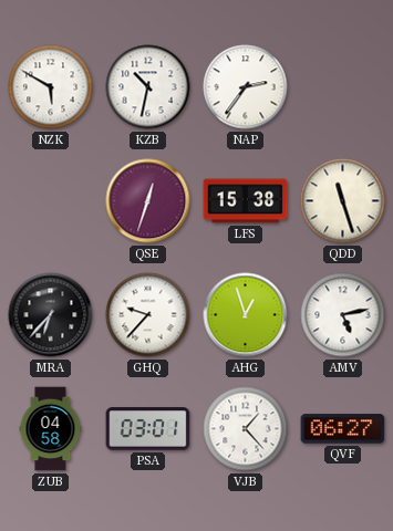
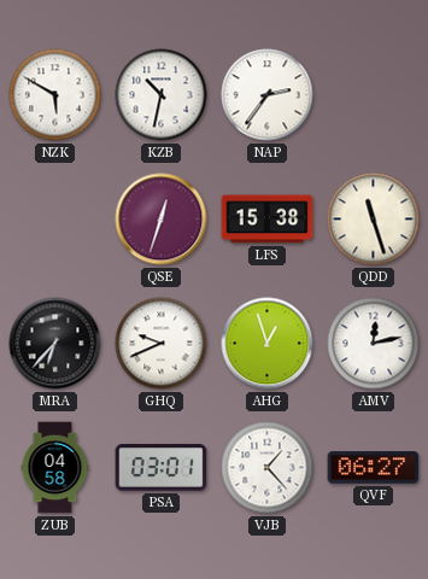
GHQ: 9:37 -> 9:41 (162, 344)
AMV: 5:13 -> 12:13 (374, 344)
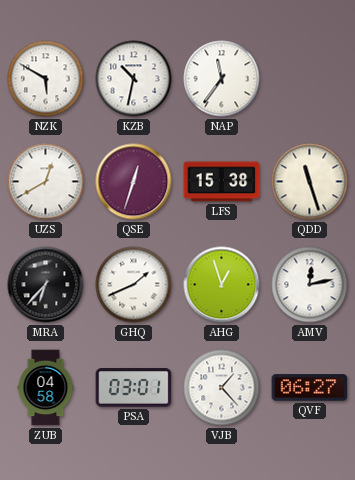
NAP: 2:36 -> 11:36 (222, 79)
UZS: none -> 12:40 (46, 182)
GHQ: 9:41 -> 1:41 (134, 285)
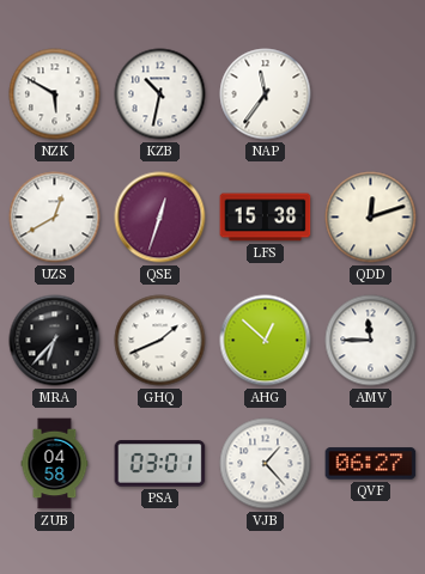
QDD: 11:27 -> 12:12 (371, 218)
AHG: 12:57 -> 12:52 (266, 341)
AMV: 12:13 -> 11:45 (371, 341)
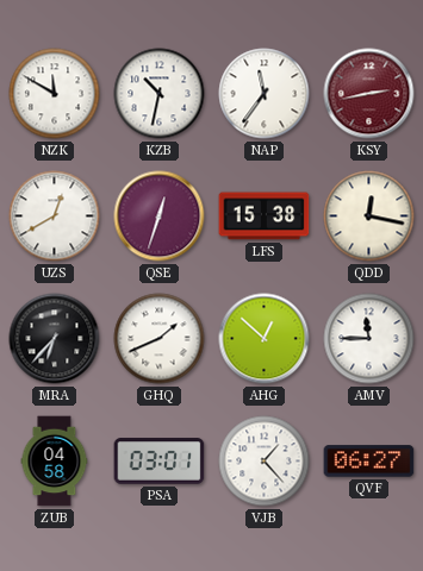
NZK: 5:50 -> 11:50 (55, 94)
KSY: none -> 2:43 (369, 94)
QDD: 12:12 -> 12:17 (369, 217)
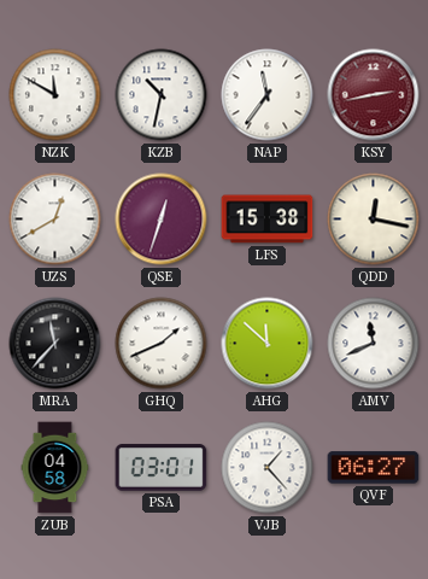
MRA: 6:37 -> 11:37 (55, 344)
AHG: 12:52 -> 11:52 (268, 344)
AMV: 11:45 -> 11:41 (374, 344)
